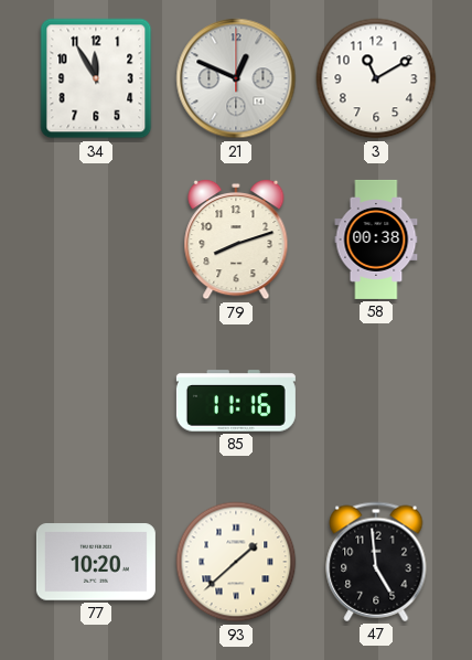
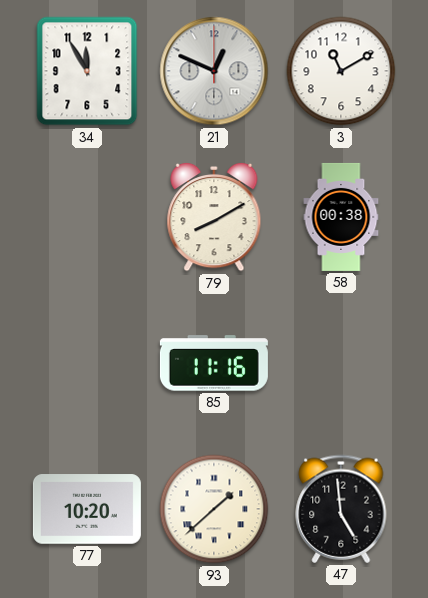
79: 8:12 -> 8:10 (214, 217)
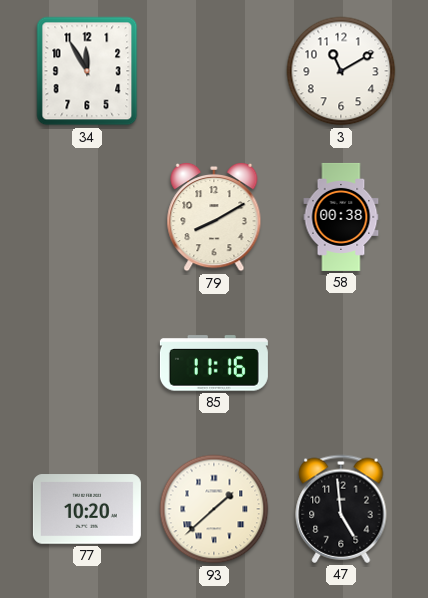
21: 12:49 -> none (214, 71)
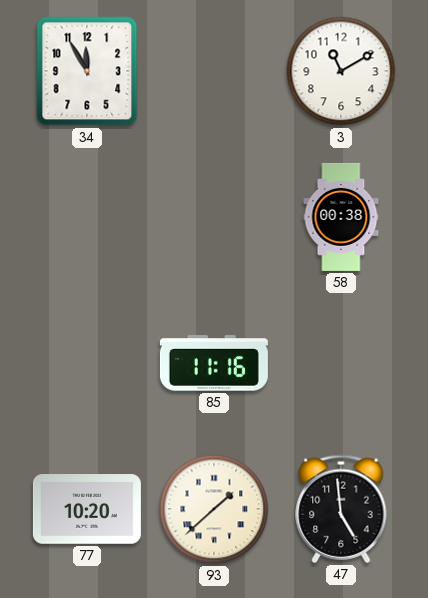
79: 8:10 -> none (214, 217)
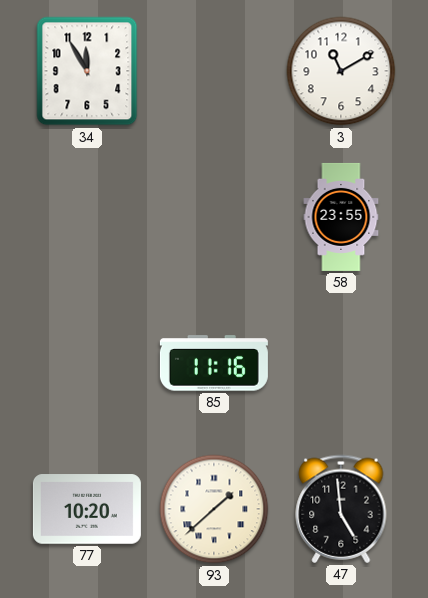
58: 00:38 -> 23:55 (341, 217)
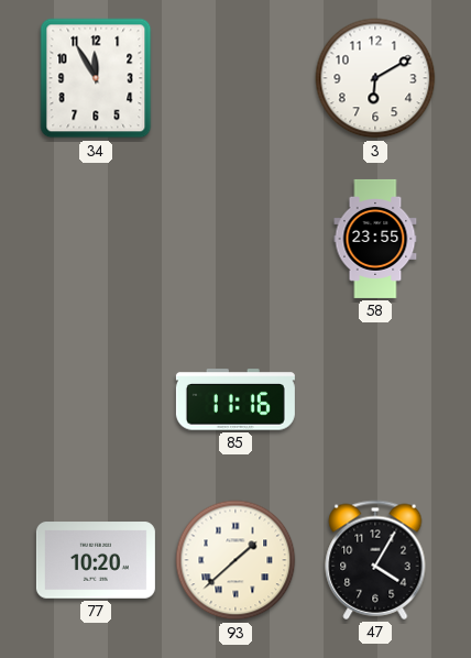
3: 11:10 -> 6:10 (375, 78)
47: 4:59 -> 4:05 (375, 560)
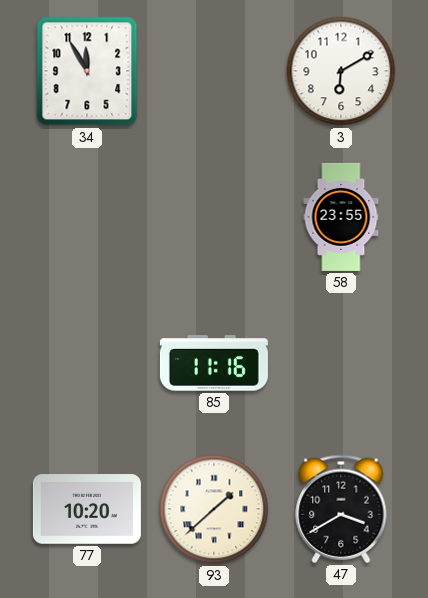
47: 4:05 -> 3:40 (341, 509)
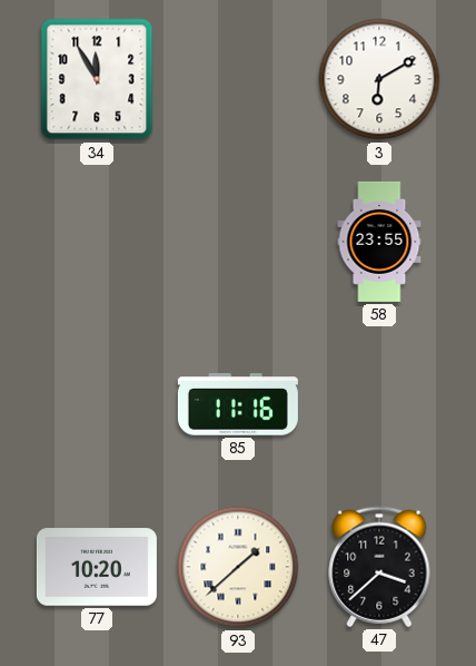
47: 3:40 -> 3:38 (379, 567)
